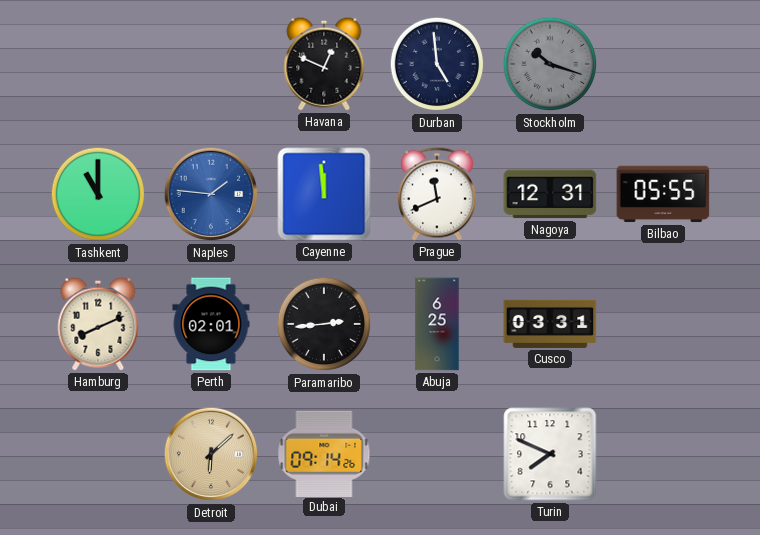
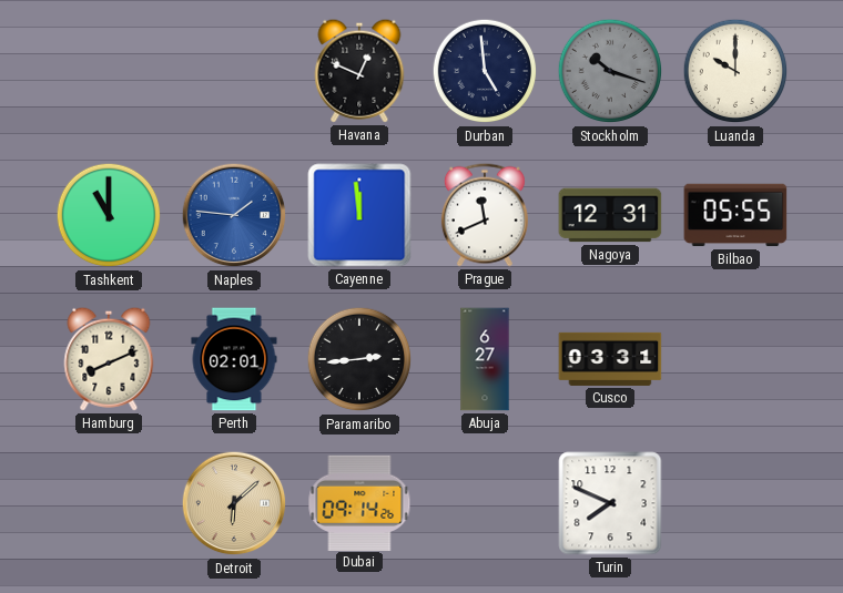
Luanda: none -> 10:00 (735, 71)
Abuja: 6:25 -> 6:27 (485, 359)
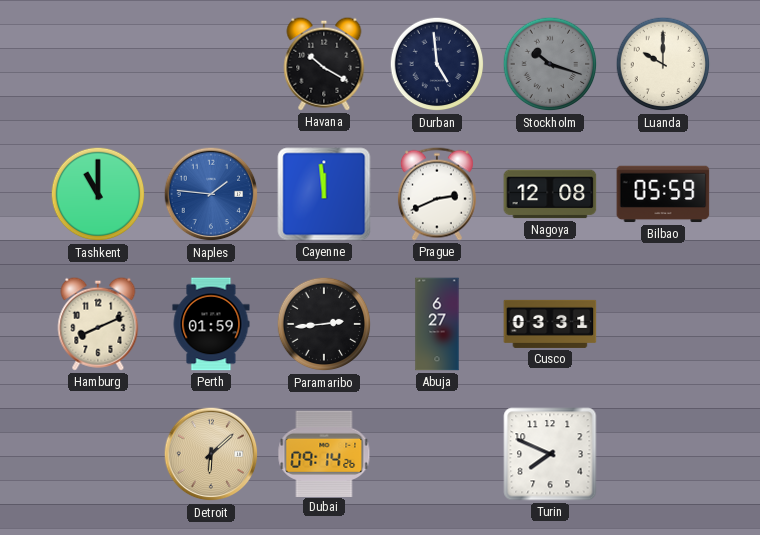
Havana: 12:49 -> 10:20 (324, 64)
Prague: 11:41 -> 2:41 (437, 194)
Nagoya: 12:31 -> 12:08 (550, 194)
Bilbao: 05:55 -> 05:59 (663, 194)
Perth: 02:01 -> 01:59 (211, 324)
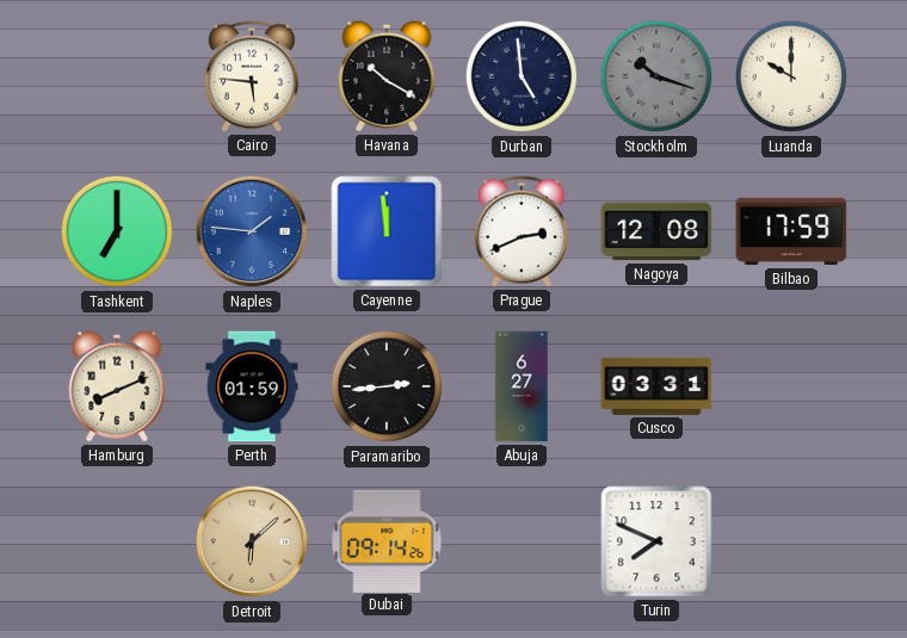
Cairo: none -> 5:46 (252, 76)
Tashkent: 11:00 -> 7:00 (117, 231)
Bilbao: 05:59 -> 17:59 (791, 231)
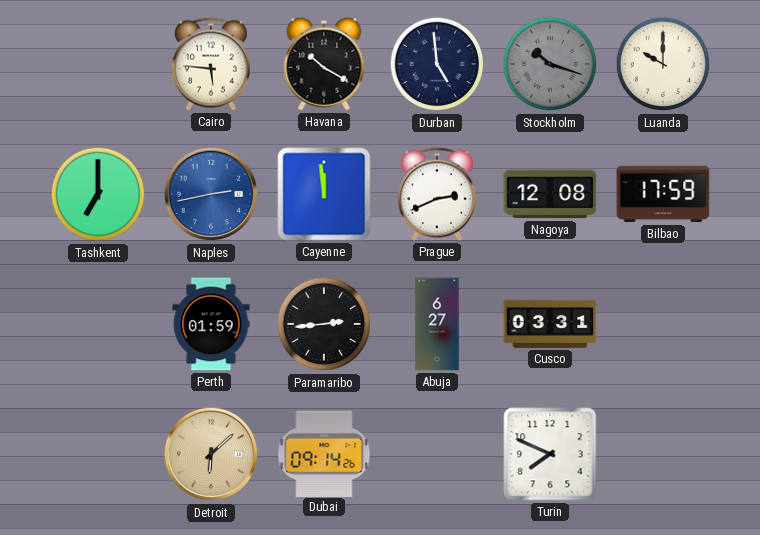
Naples: 1:46 -> 2:43 (211, 194)
Hamburg: 8:11 -> none (117, 386)
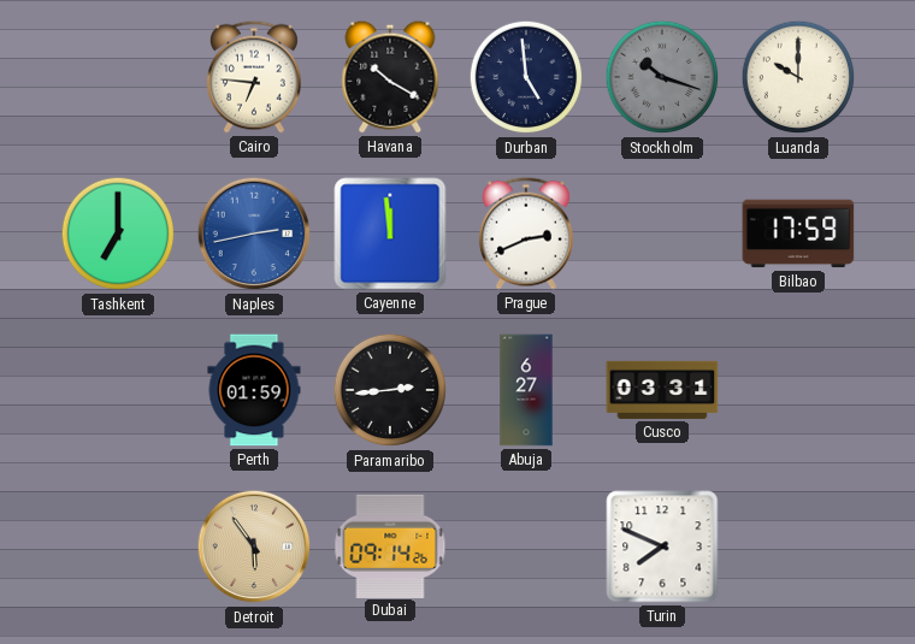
Cairo: 5:46 -> 6:46 (254, 77)
Nagoya: 12:08 -> none (550, 194)
Detroit: 6:08 -> 5:54 (254, 546)
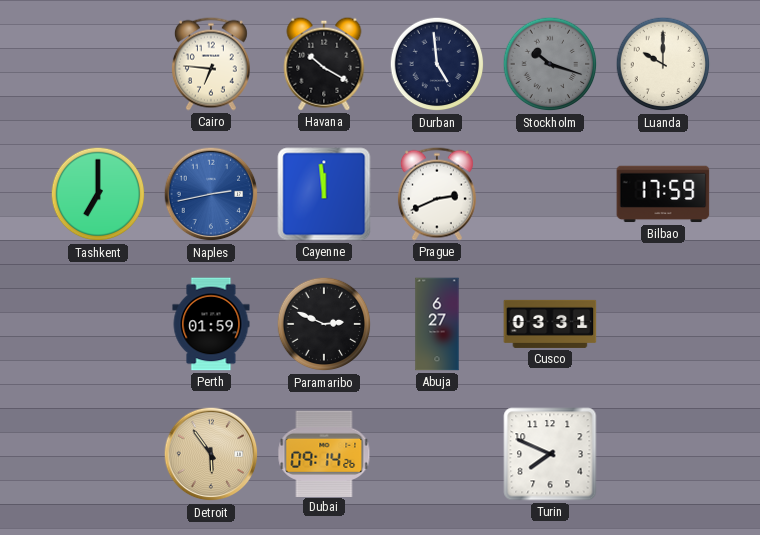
Paramaribo: 2:44 -> 2:49 (324, 324)
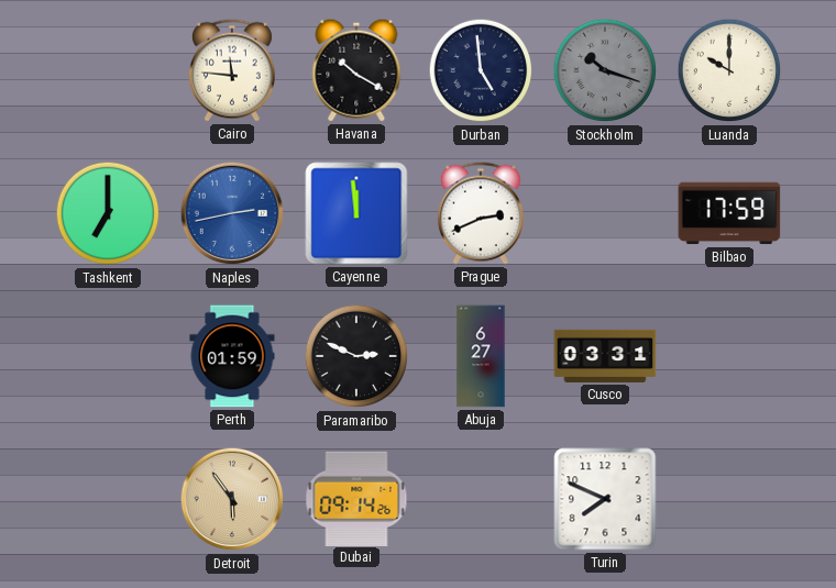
Cairo: 6:46 -> 11:46 (232, 70)
